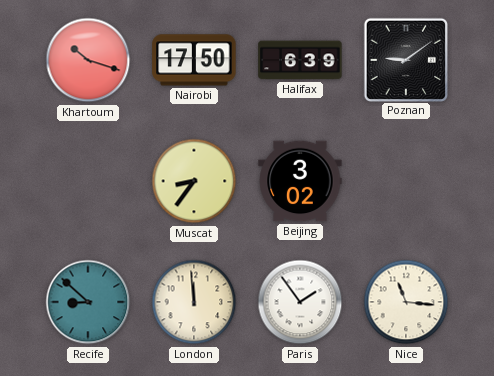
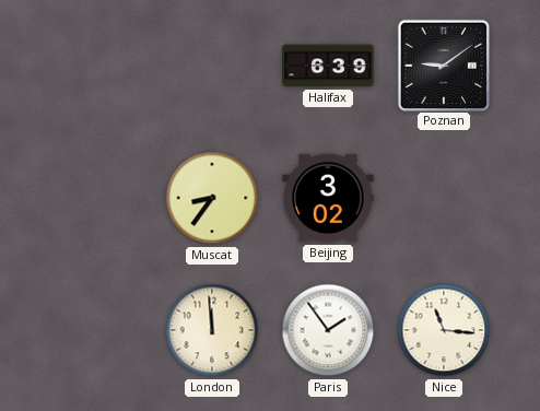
Khartoum: 10:18 -> none (88, 60)
Nairobi: 17:50 -> none (194, 60)
Recife: 8:52 -> none (88, 302)
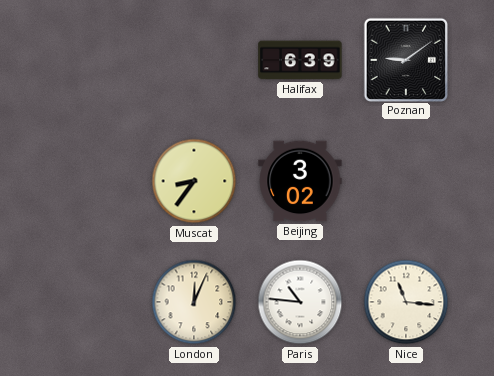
London: 11:59 -> 12:04 (194, 302)
Paris: 1:54 -> 10:46 (300, 302)
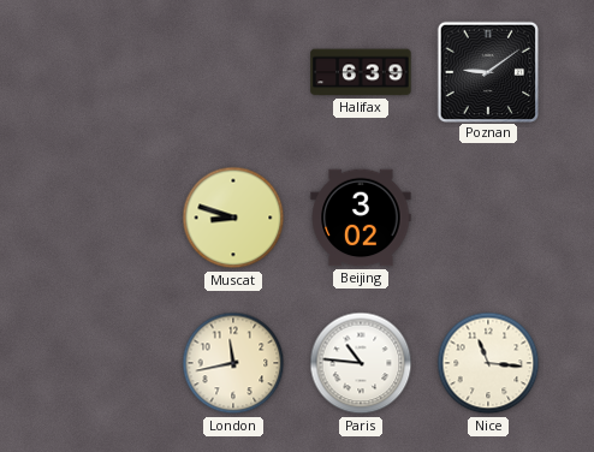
Muscat: 8:36 -> 8:48 (233, 218)
London: 12:04 -> 11:43 (233, 363)
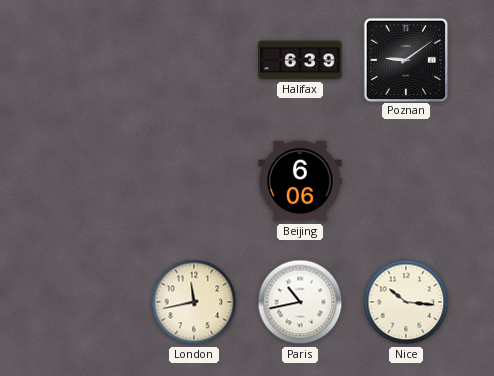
Muscat: 8:48 -> none (233, 218)
Beijing: 3:02 -> 6:06 (300, 181)
Paris: 10:46 -> 10:43 (300, 302)
Nice: 11:16 -> 10:16 (406, 302)
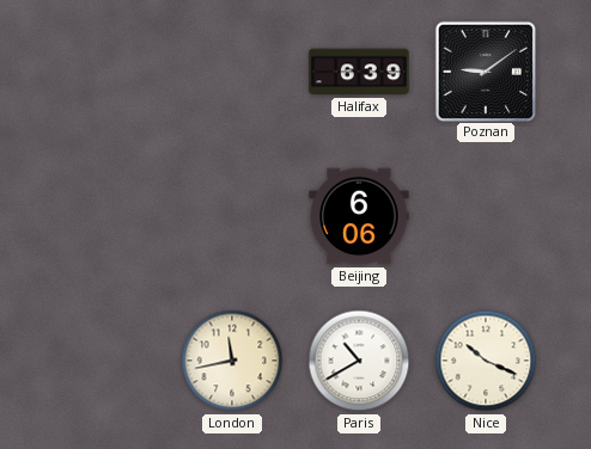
Paris: 10:43 -> 10:40 (359, 361)
Nice: 10:16 -> 10:19 (486, 361)
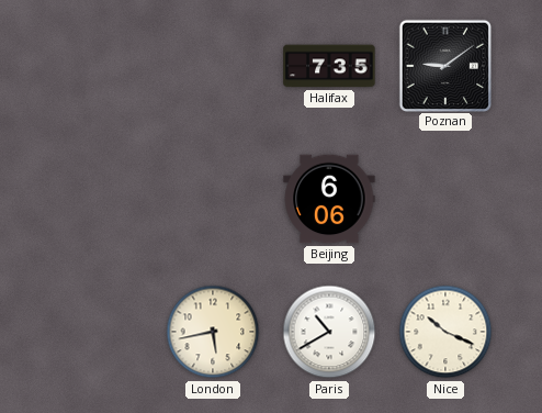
Halifax: 6:39 -> 7:35 (329, 66)
London: 11:43 -> 5:43 (213, 332)
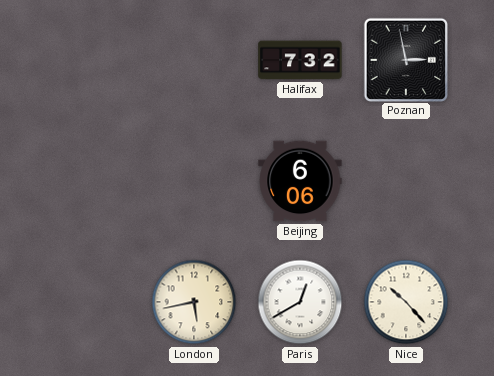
Halifax: 7:35 -> 7:32 (300, 60)
Poznan: 9:09 -> 2:58 (405, 59)
Paris: 10:40 -> 12:40 (300, 302)
Nice: 10:19 -> 10:23 (406, 302)
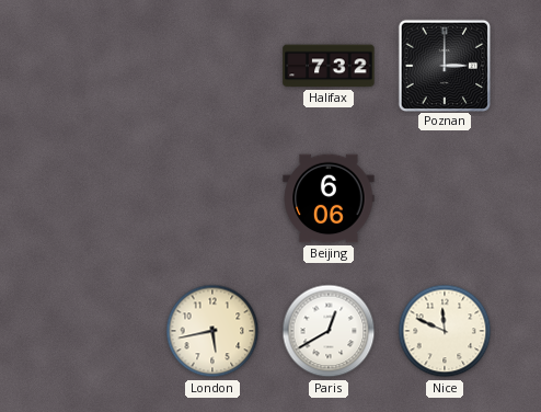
Poznan: 2:58 -> 3:00 (444, 65)
Nice: 10:23 -> 11:49 (445, 331)
